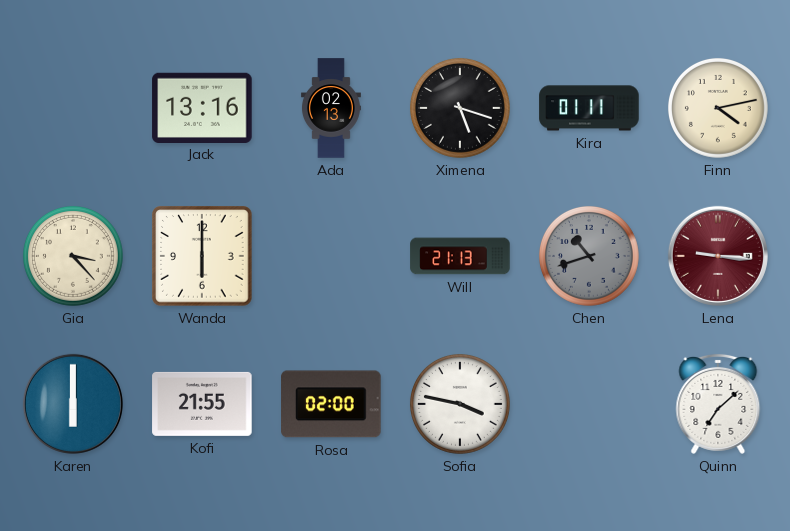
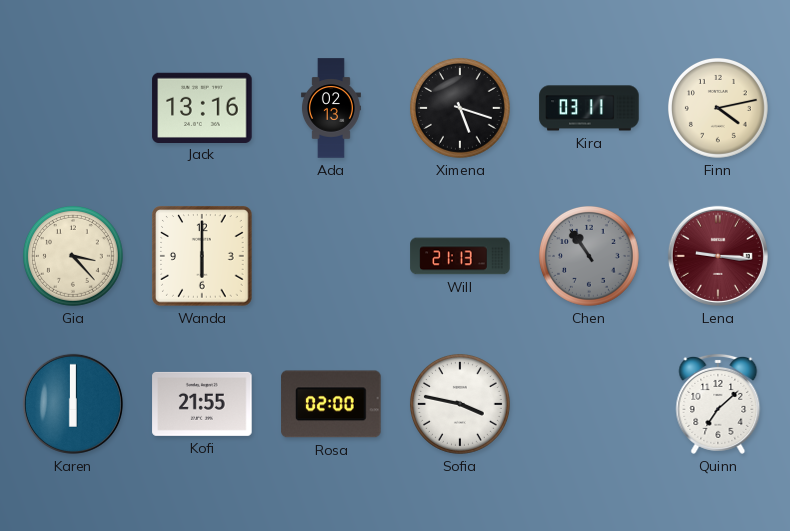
Kira: 01:11 -> 03:11 (589, 108)
Chen: 10:42 -> 10:54 (589, 256)
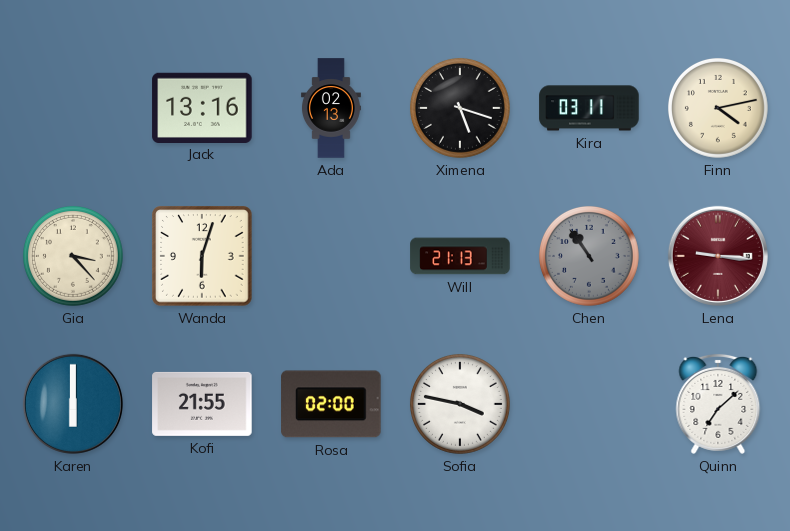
Wanda: 6:00 -> 6:03 (202, 256)
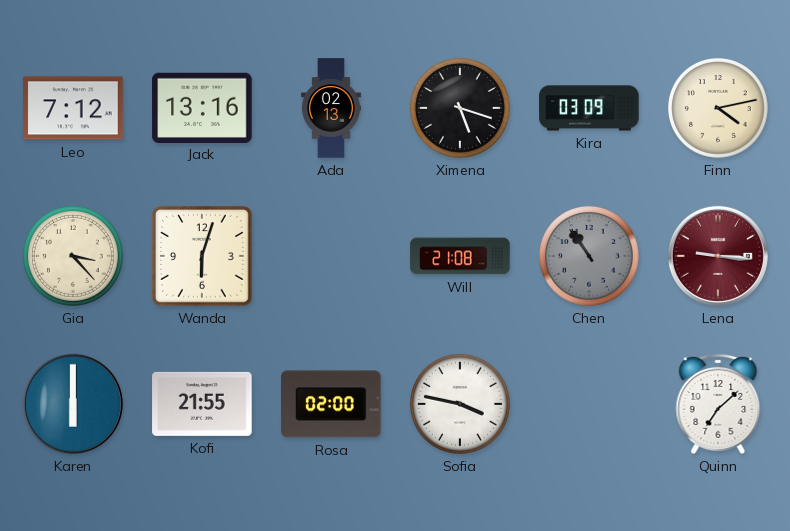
Leo: none -> 7:12 (73, 108)
Kira: 03:11 -> 03:09 (589, 108)
Will: 21:13 -> 21:08 (460, 256)
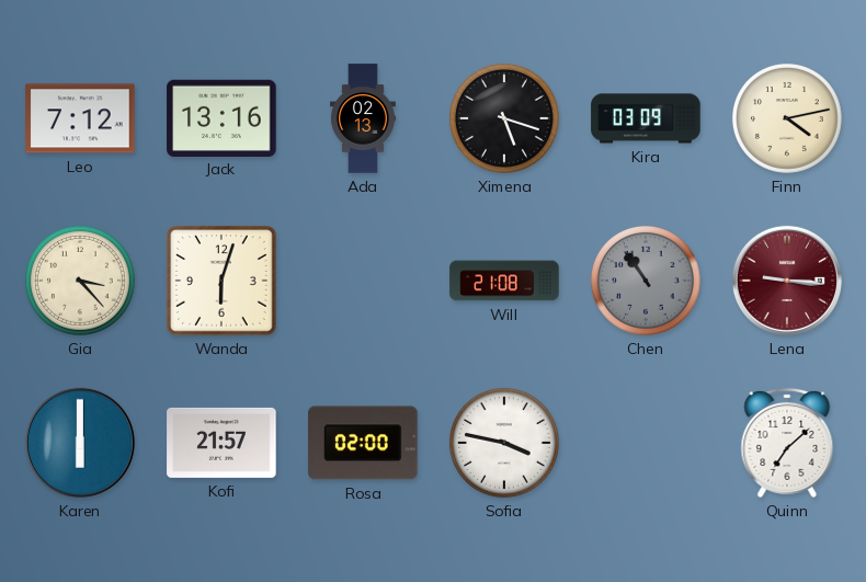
Kofi: 21:55 -> 21:57 (221, 443)
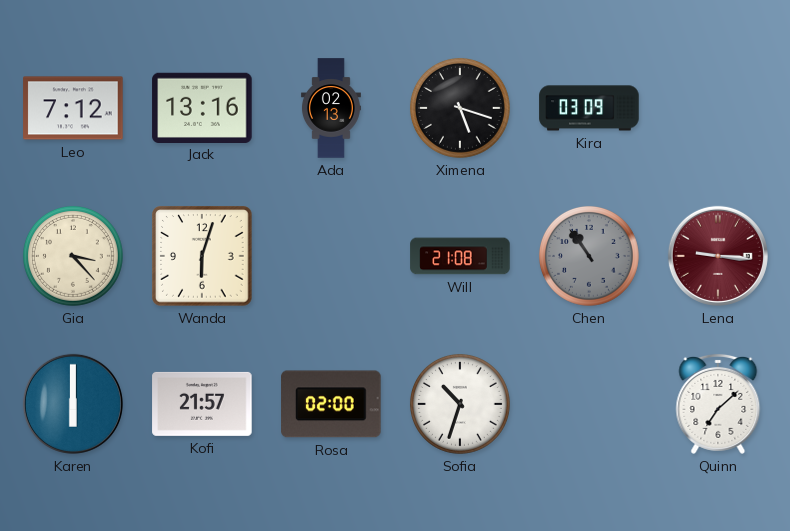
Finn: 4:13 -> none (787, 118)
Sofia: 3:47 -> 10:33 (460, 404)
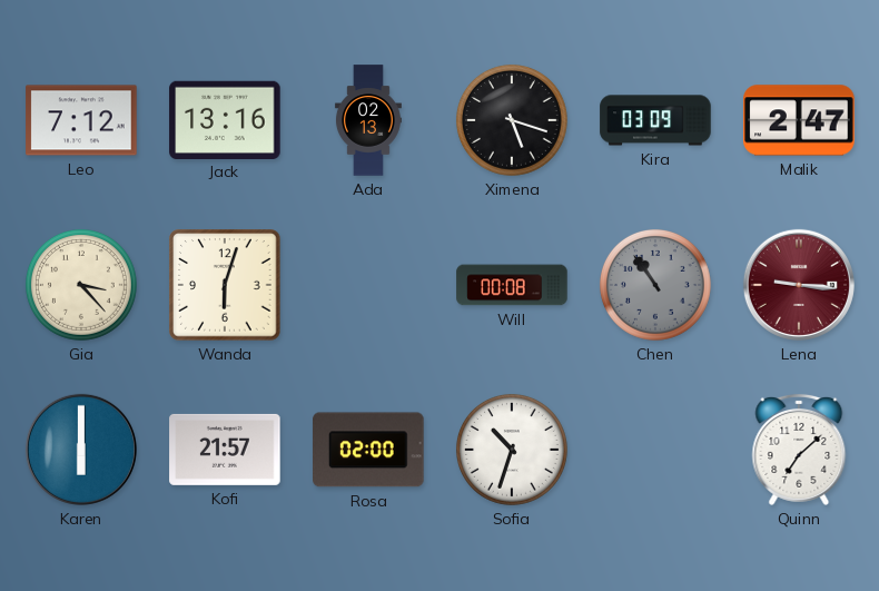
Malik: none -> 2:47 (799, 120)
Will: 21:08 -> 00:08 (512, 285)
